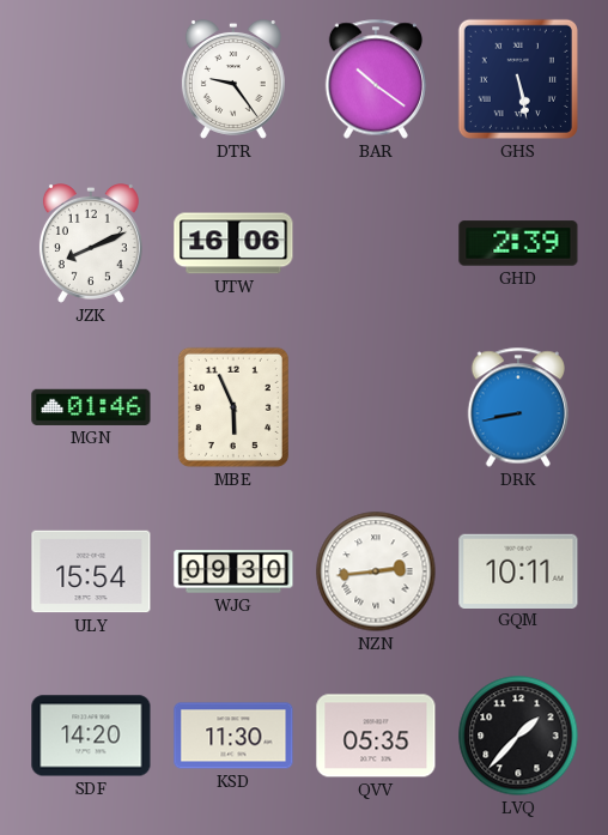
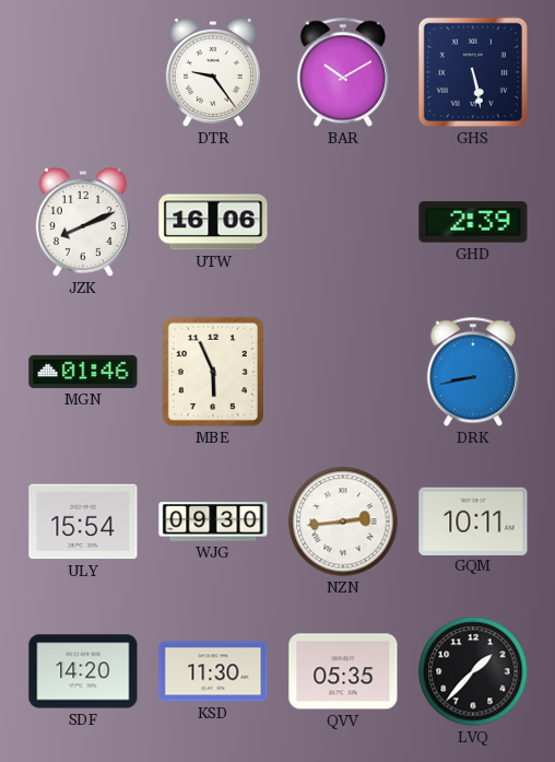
BAR: 10:21 -> 10:10 (343, 72)
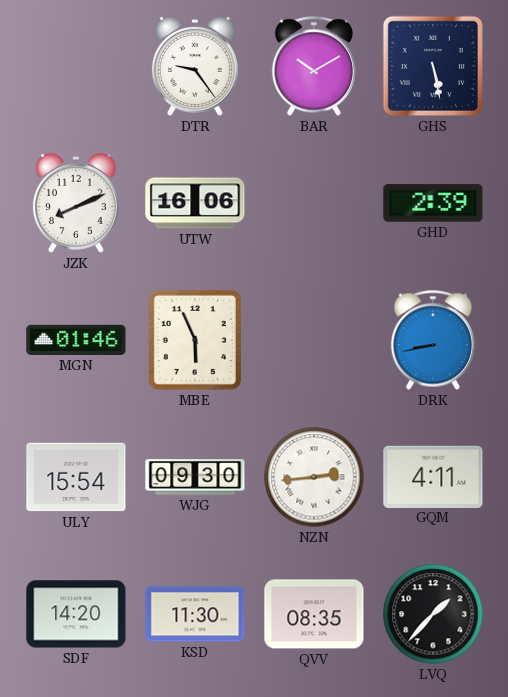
GQM: 10:11 -> 4:11 (433, 476)
QVV: 05:35 -> 08:35 (314, 614)
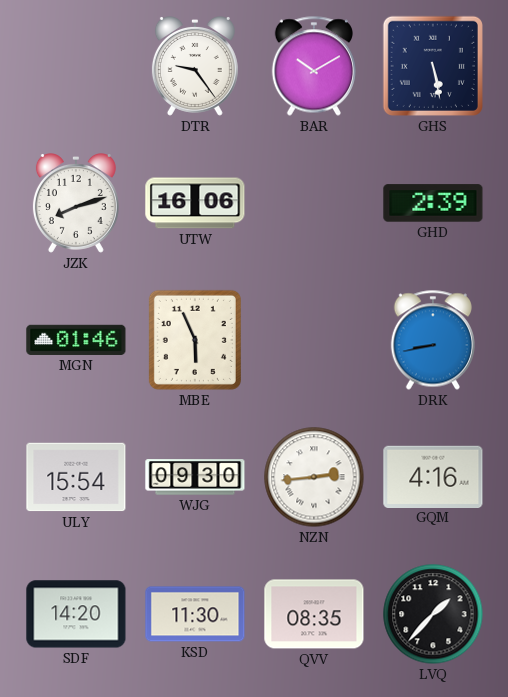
JZK: 8:11 -> 8:12 (76, 204)
GQM: 4:11 -> 4:16 (433, 476)
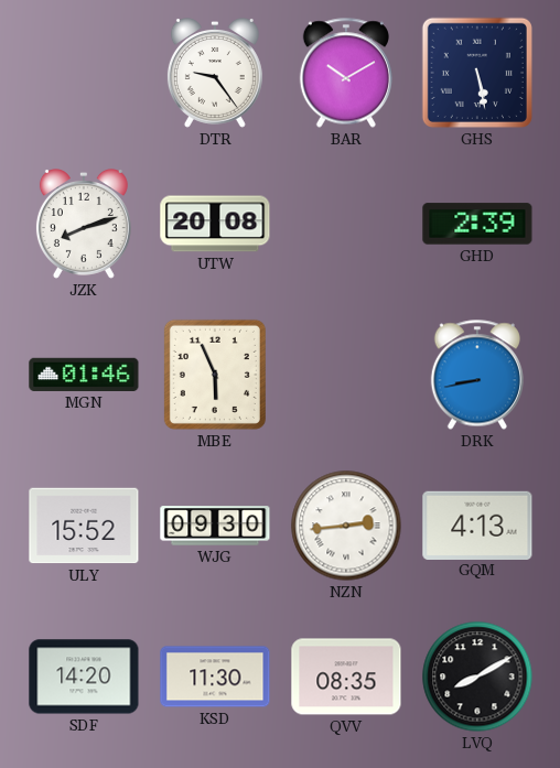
UTW: 16:06 -> 20:08 (215, 224)
ULY: 15:54 -> 15:52 (84, 526)
GQM: 4:16 -> 4:13 (477, 524)
LVQ: 1:37 -> 8:10 (477, 677)
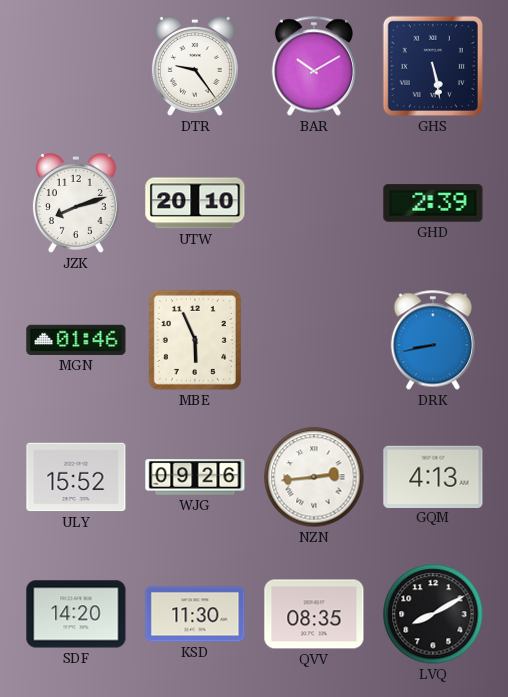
UTW: 20:08 -> 20:10 (195, 203)
WJG: 09:30 -> 09:26 (195, 477)
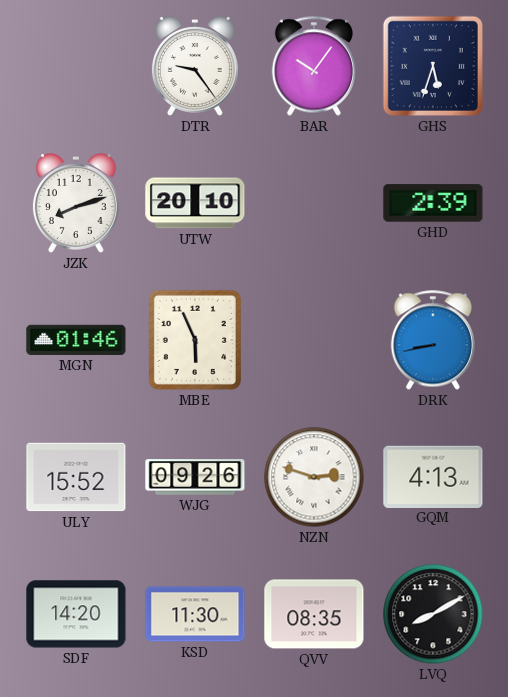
BAR: 10:10 -> 10:06 (314, 66)
GHS: 5:28 -> 5:33 (433, 66)
NZN: 2:44 -> 2:48 (314, 477)
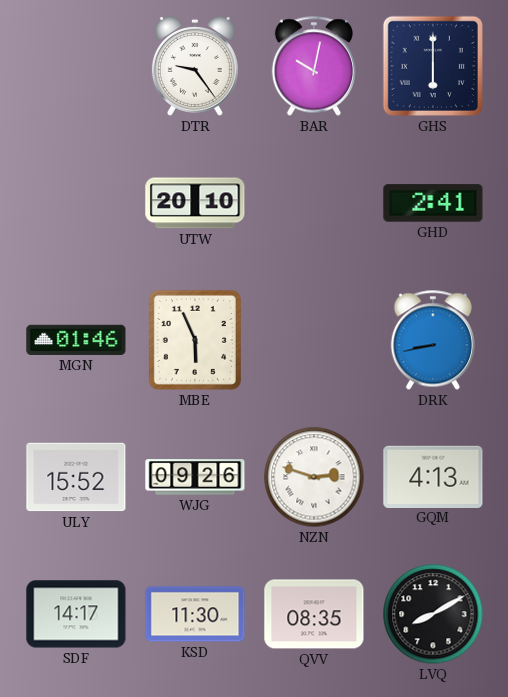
BAR: 10:06 -> 10:02 (314, 66)
GHS: 5:33 -> 6:00 (433, 66)
JZK: 8:12 -> none (76, 204)
GHD: 2:39 -> 2:41 (433, 203)
SDF: 14:20 -> 14:17 (76, 614)
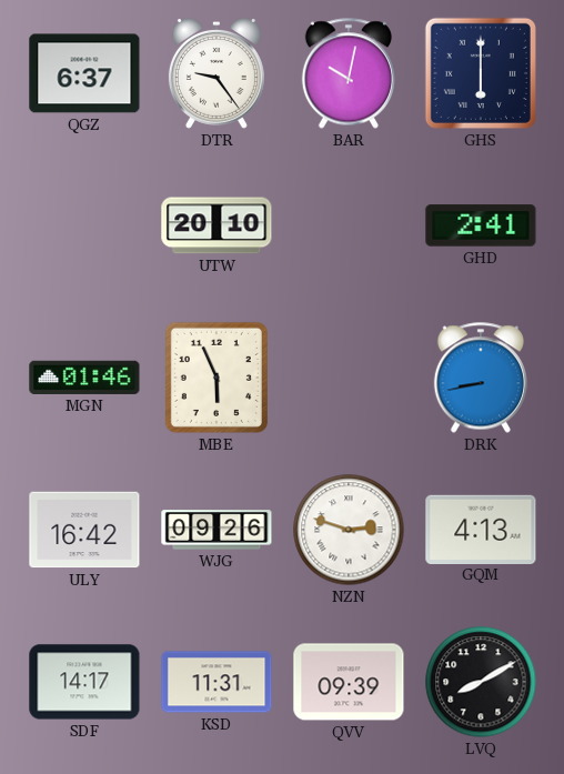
QGZ: none -> 6:37 (84, 73)
ULY: 15:52 -> 16:42 (84, 530)
KSD: 11:30 -> 11:31 (216, 682)
QVV: 08:35 -> 09:39 (349, 682)
